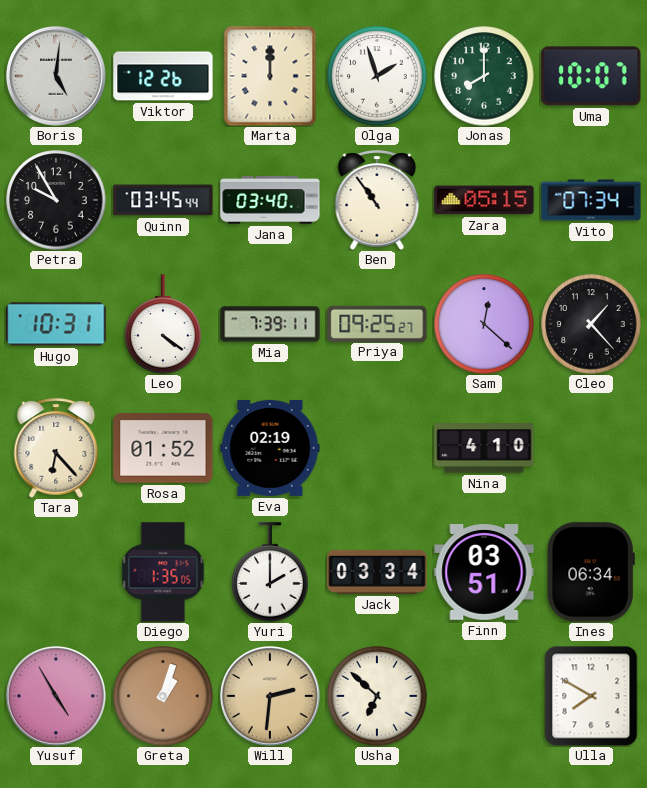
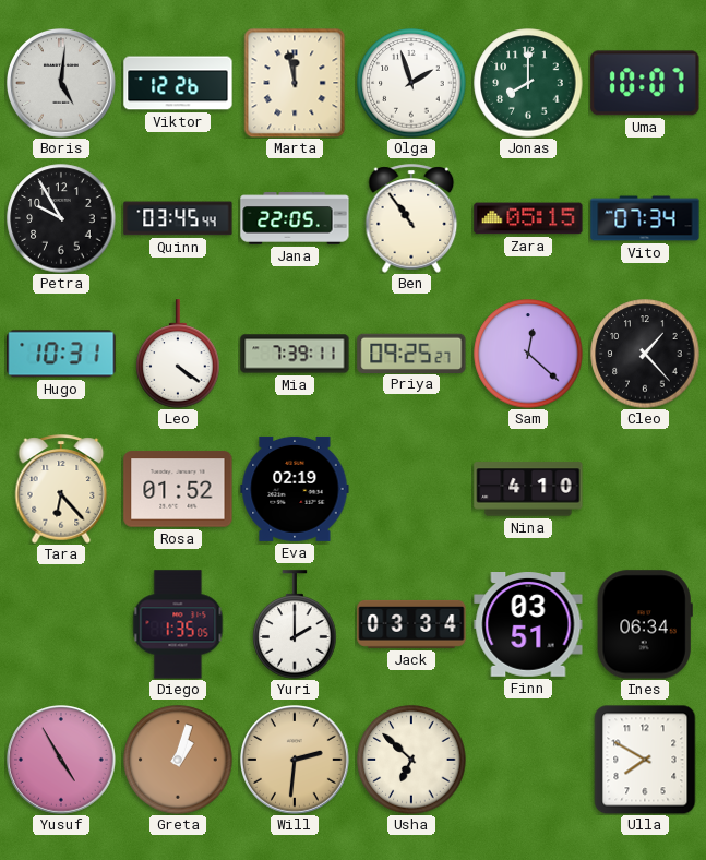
Marta: 12:00 -> 11:58 (295, 83)
Jana: 03:40 -> 22:05 (295, 218)
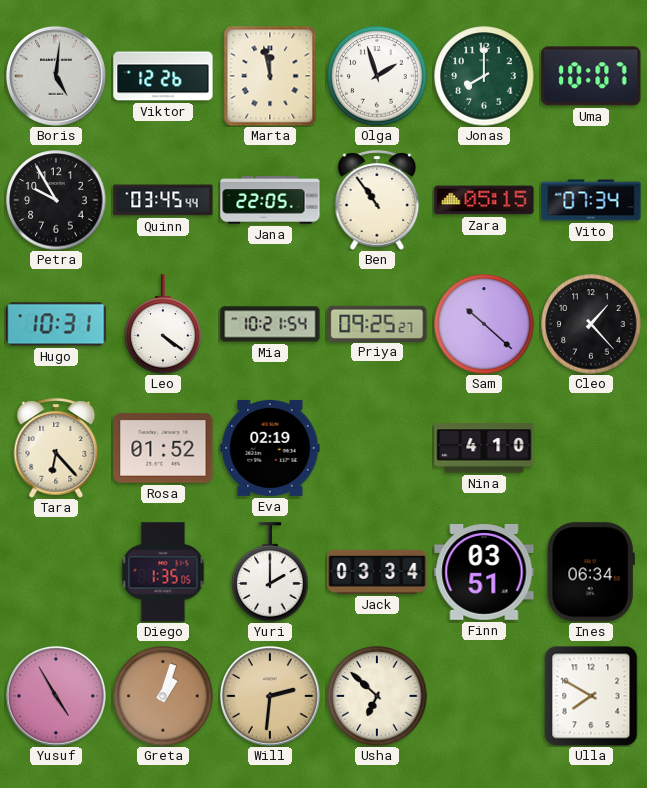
Mia: 7:39 -> 10:21 (270, 324)
Sam: 12:22 -> 10:22 (484, 324)
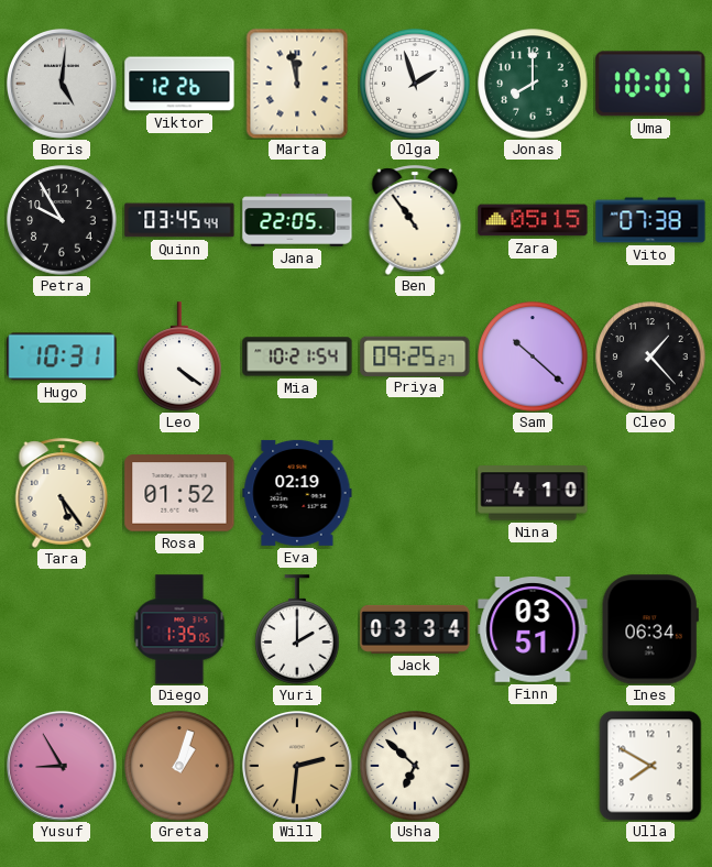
Vito: 07:34 -> 07:38 (650, 220)
Tara: 6:23 -> 5:24 (62, 493)
Yusuf: 4:55 -> 8:55 (63, 767)
